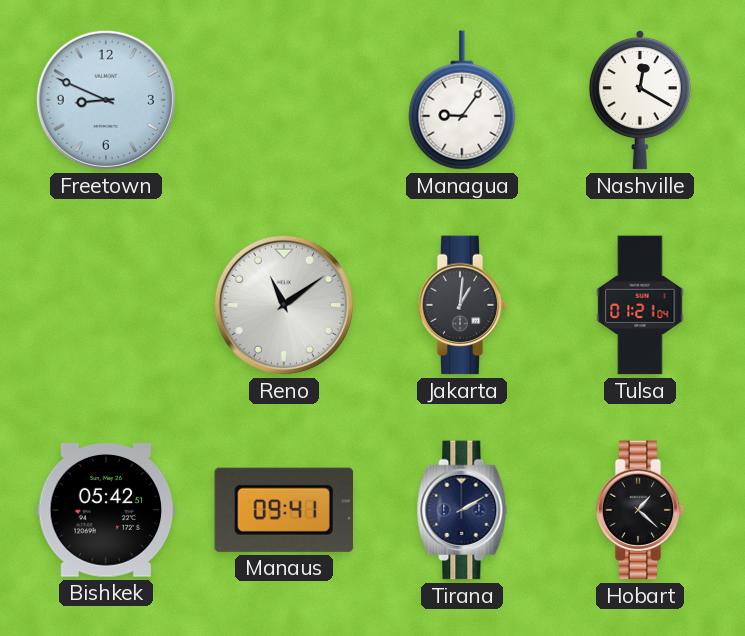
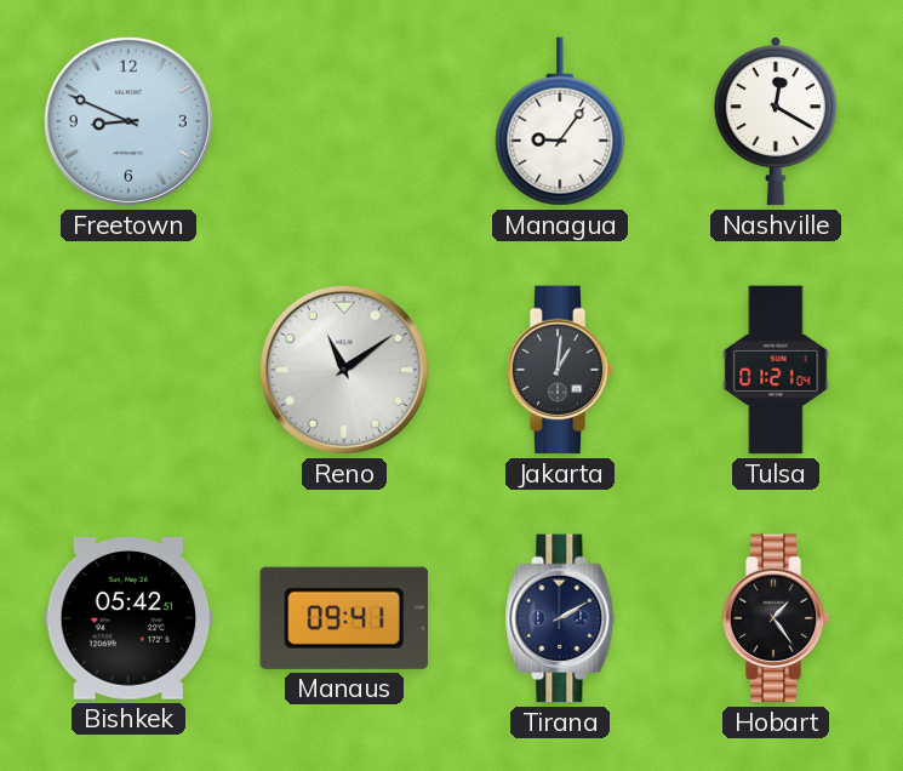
Hobart: 1:22 -> 1:24 (776, 618)
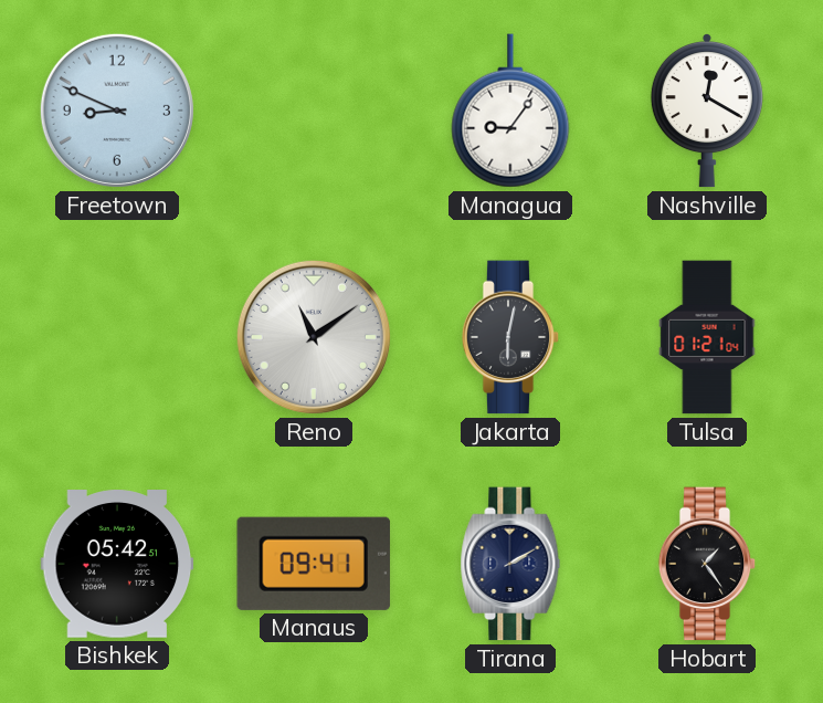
Jakarta: 1:01 -> 6:02 (510, 337)
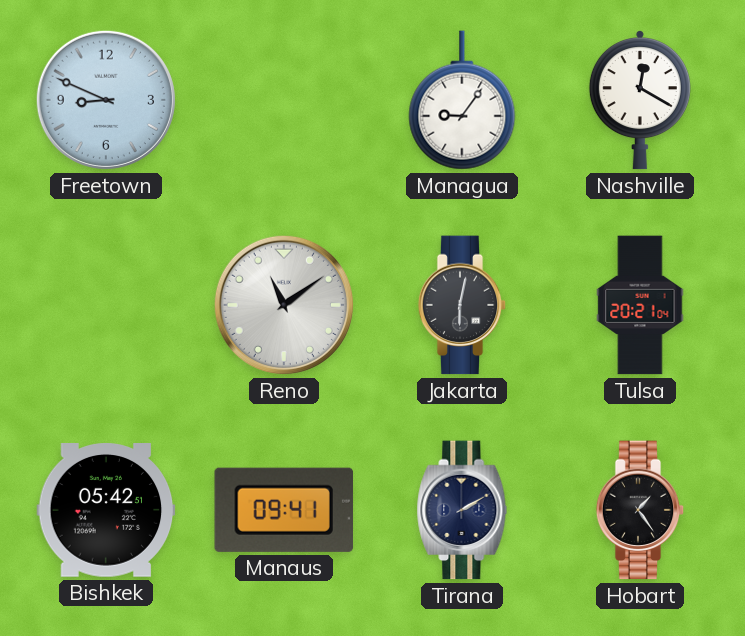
Tulsa: 01:21 -> 20:21 (640, 305)
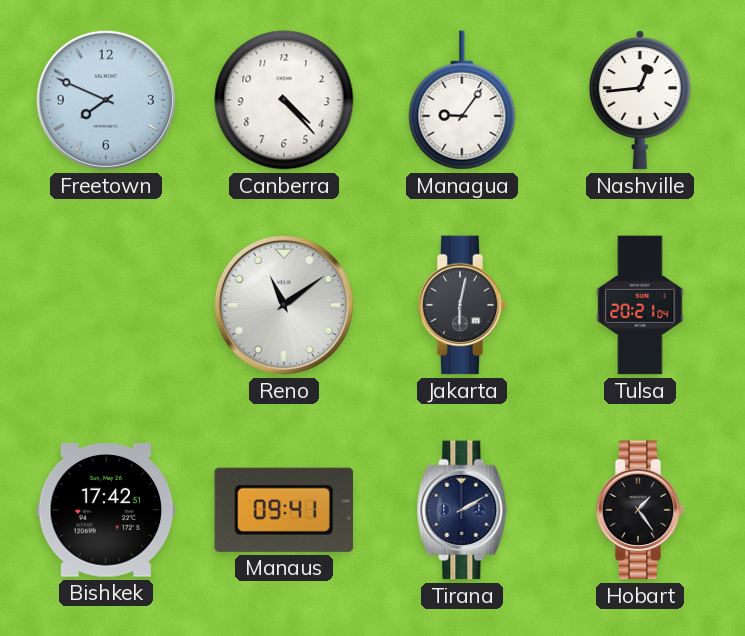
Freetown: 8:49 -> 7:49 (106, 100)
Canberra: none -> 4:23 (284, 100)
Nashville: 12:20 -> 12:44 (640, 101)
Bishkek: 05:42 -> 17:42 (106, 510)
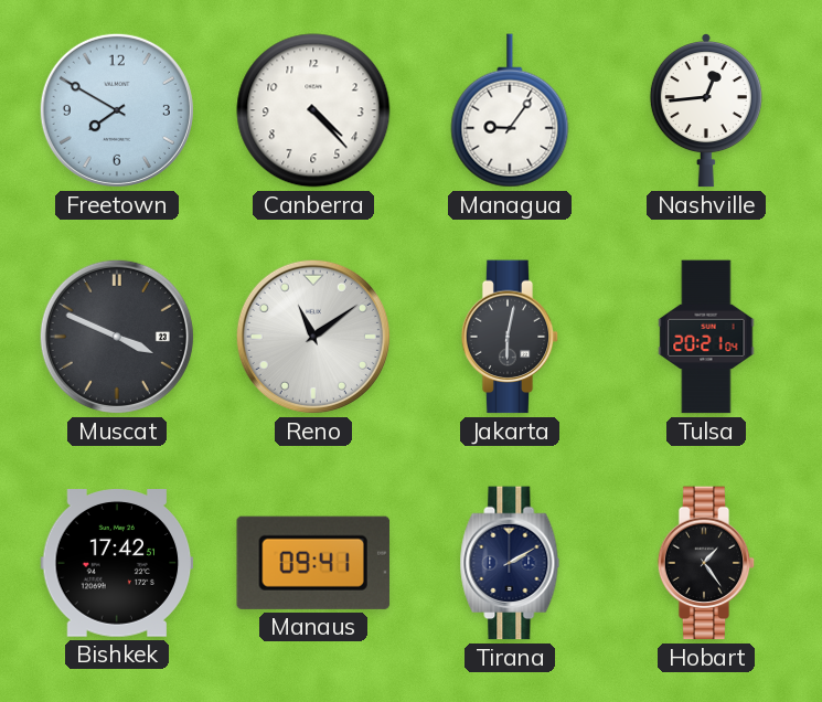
Freetown: 7:49 -> 7:50 (117, 110)
Muscat: none -> 3:49 (117, 337)
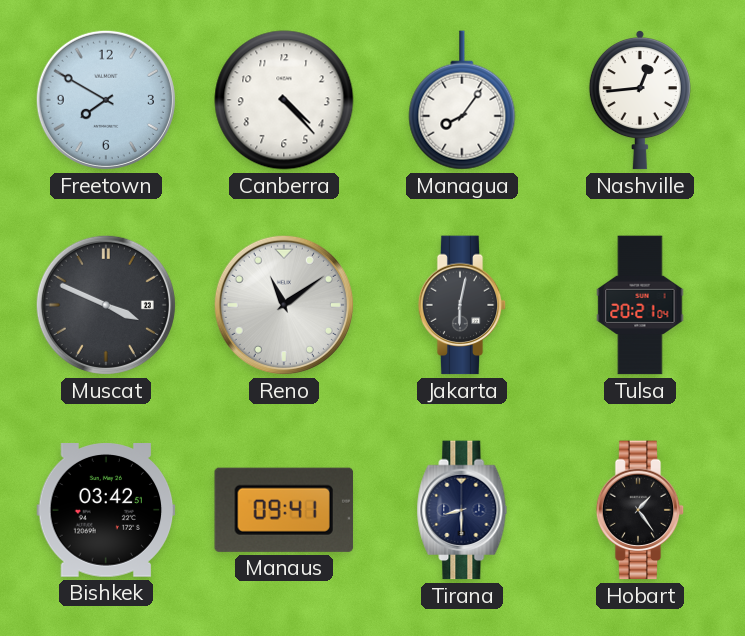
Managua: 9:06 -> 8:06 (462, 100)
Bishkek: 17:42 -> 03:42 (106, 510)
Tirana: 2:10 -> 8:30 (462, 510)
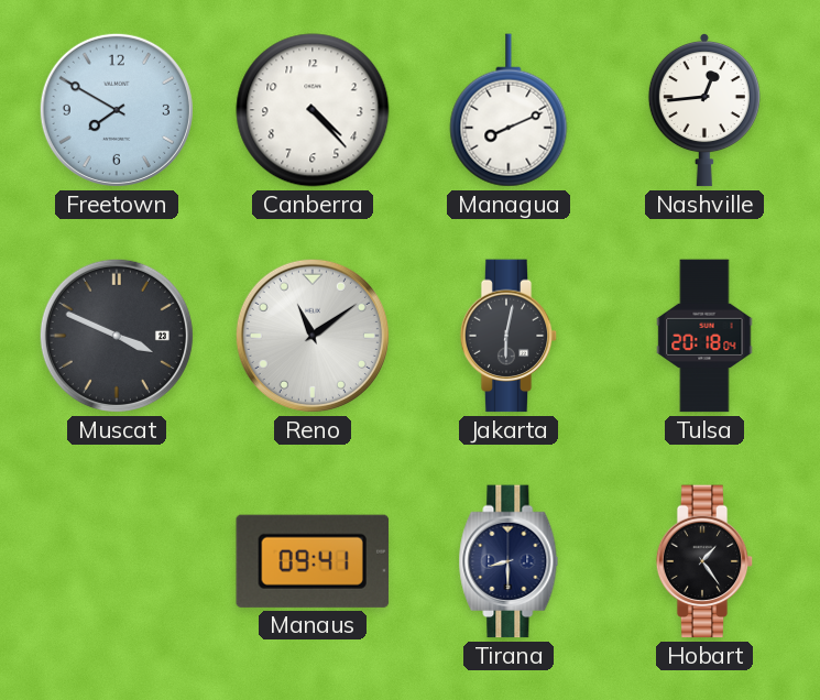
Managua: 8:06 -> 8:11 (509, 110)
Tulsa: 20:21 -> 20:18 (704, 336)
Bishkek: 03:42 -> none (106, 510)
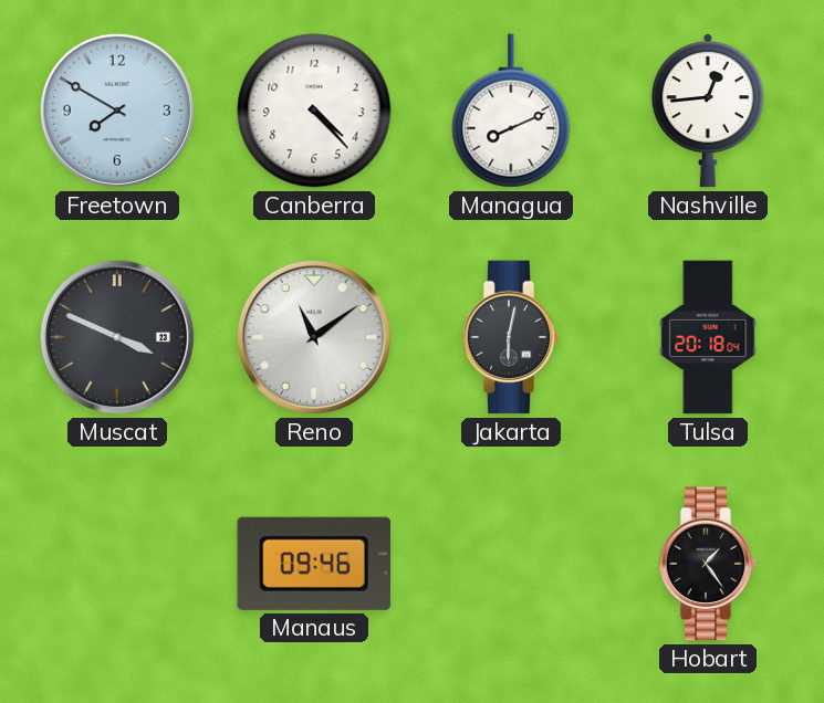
Manaus: 09:41 -> 09:46 (314, 564)
Tirana: 8:30 -> none (509, 561)
